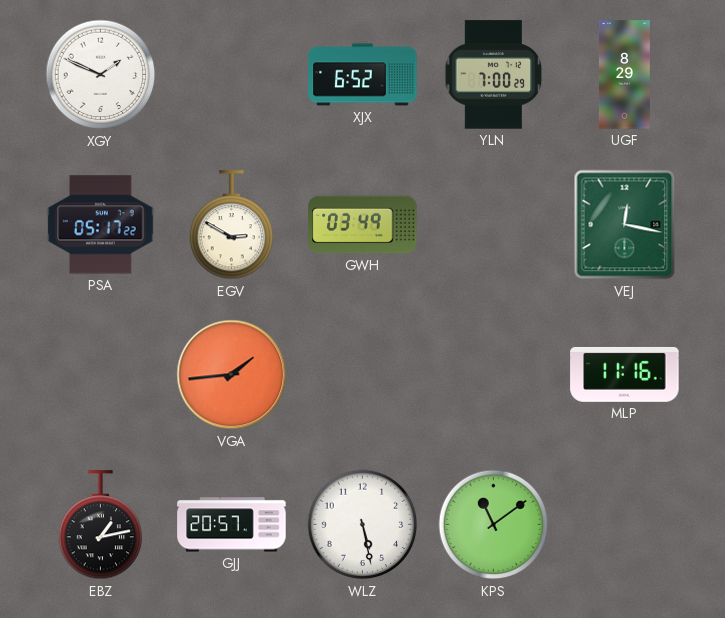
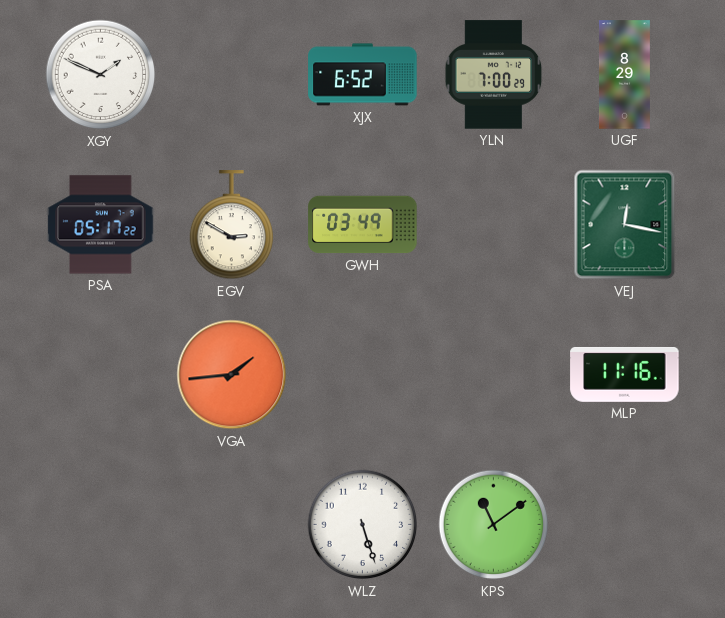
EBZ: 1:13 -> none (101, 525)
GJJ: 20:57 -> none (232, 525)
WLZ: 5:28 -> 5:27 (363, 525)
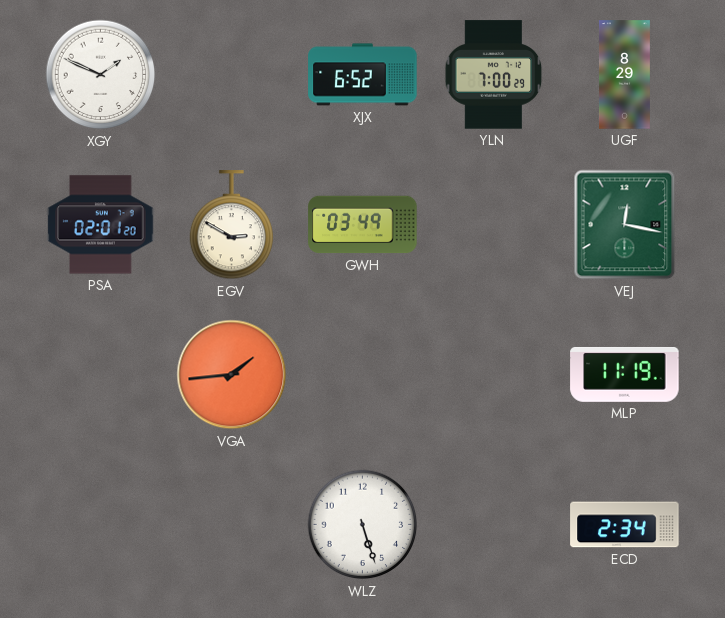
PSA: 05:17 -> 02:01 (101, 225)
MLP: 11:16 -> 11:19 (625, 374)
KPS: 11:09 -> none (494, 525)
ECD: none -> 2:34 (625, 525)
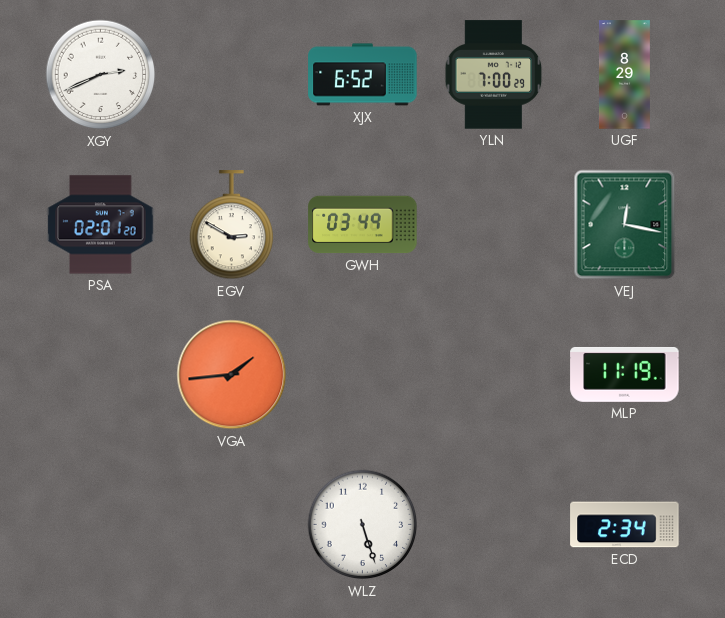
XGY: 1:49 -> 2:41 (101, 75)
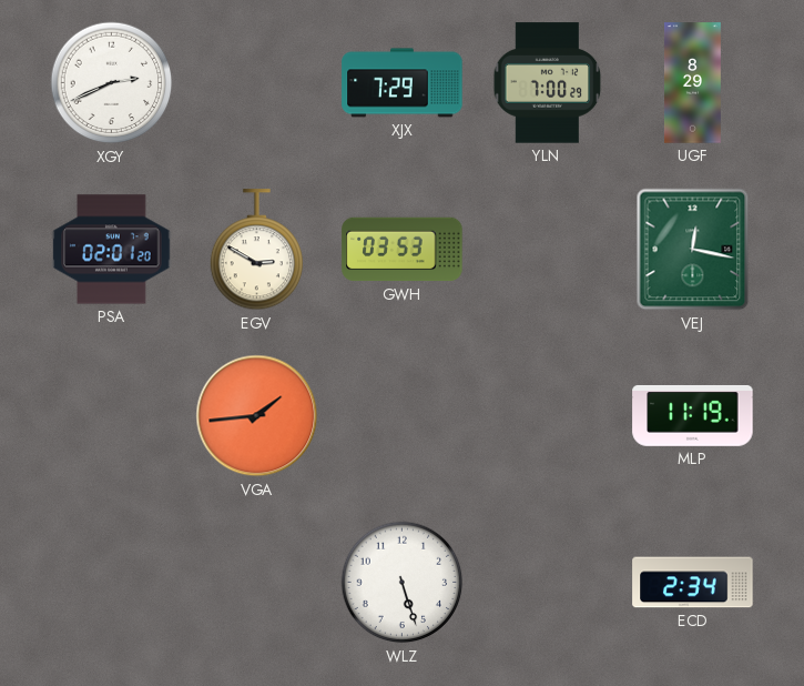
XJX: 6:52 -> 7:29 (403, 83)
GWH: 03:49 -> 03:53 (403, 250)
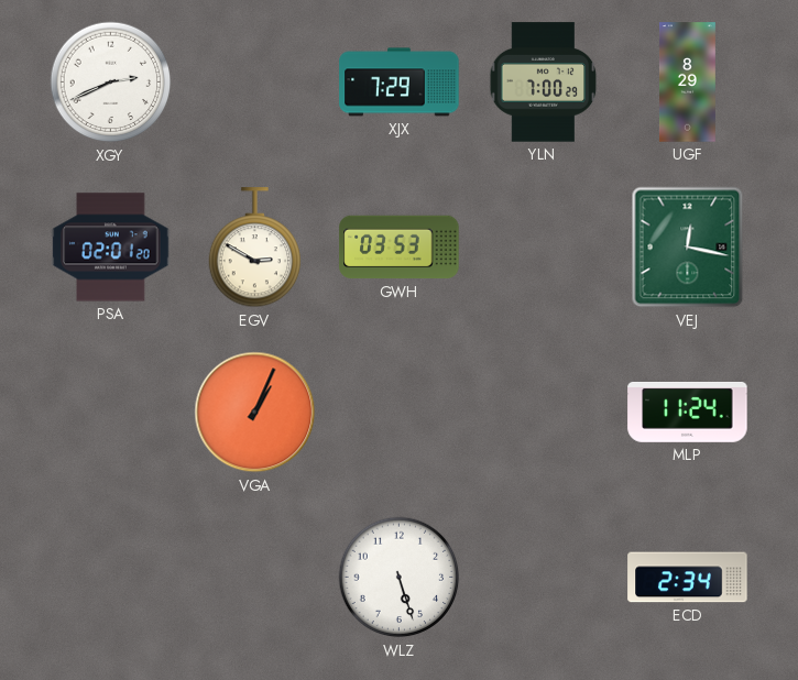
VGA: 1:44 -> 1:04 (255, 413)
MLP: 11:19 -> 11:24 (688, 412)
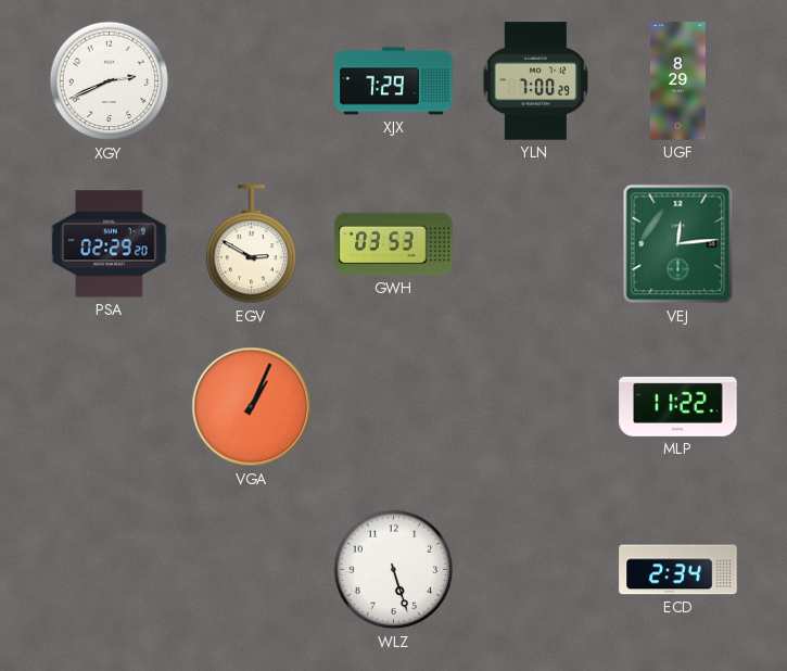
PSA: 02:01 -> 02:29 (110, 244)
VEJ: 12:17 -> 12:14 (678, 244)
MLP: 11:24 -> 11:22 (678, 406)
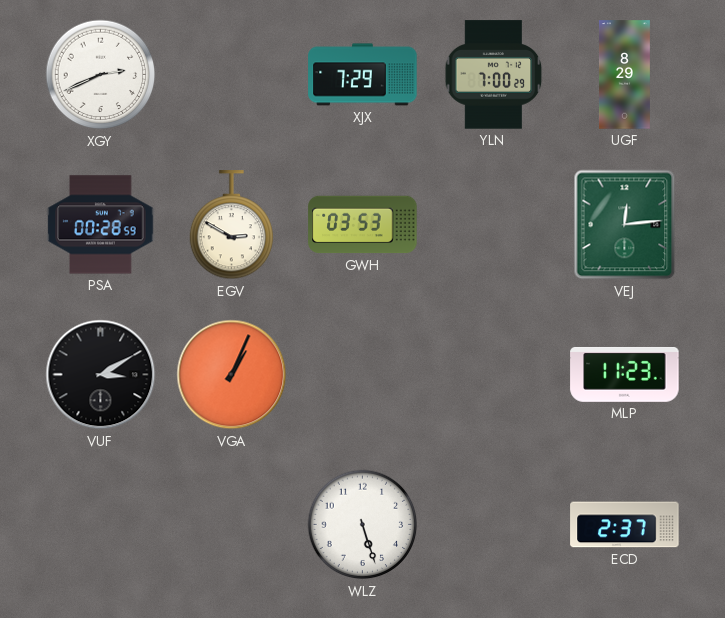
PSA: 02:29 -> 00:28 (101, 225)
VUF: none -> 3:10 (101, 375)
MLP: 11:22 -> 11:23 (625, 374)
ECD: 2:34 -> 2:37 (625, 525)
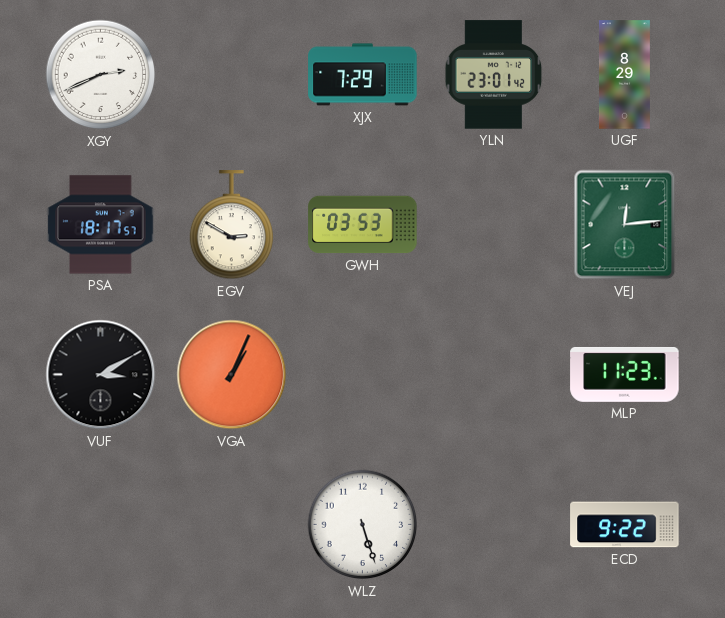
YLN: 7:00 -> 23:01 (494, 75)
PSA: 00:28 -> 18:17 (101, 225)
ECD: 2:37 -> 9:22 (625, 525)
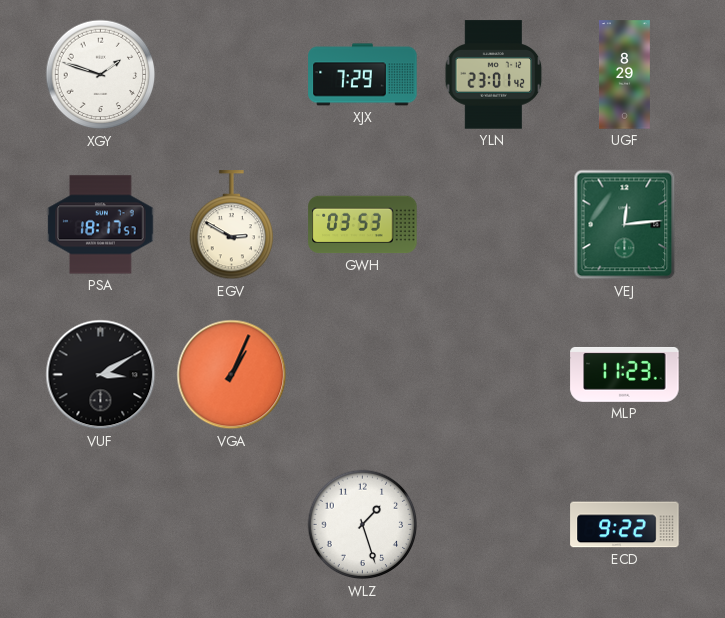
XGY: 2:41 -> 1:48 (101, 75)
WLZ: 5:27 -> 1:27 (363, 525)
